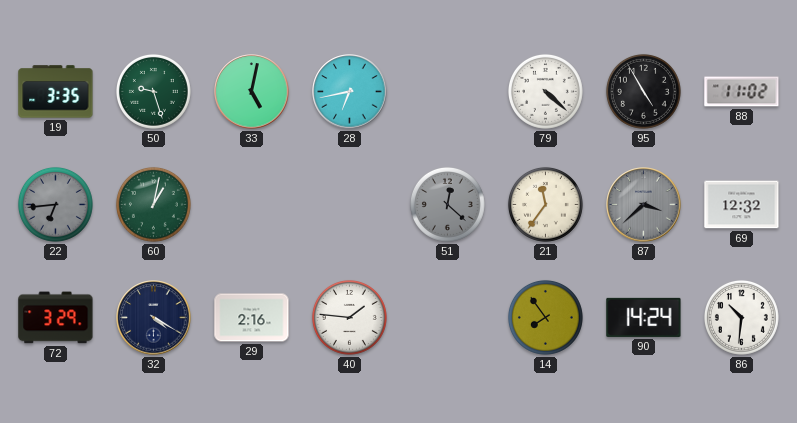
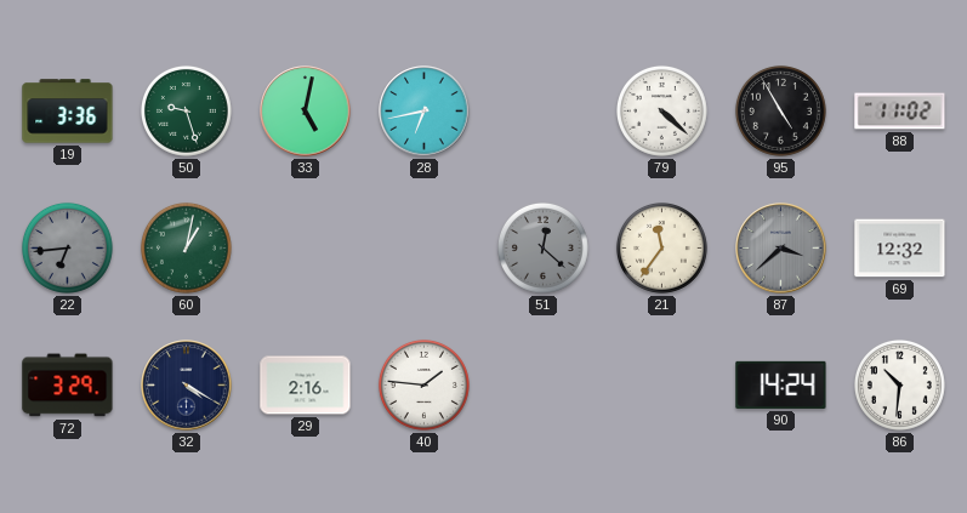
19: 3:35 -> 3:36 (68, 112)
14: 7:54 -> none (545, 317)
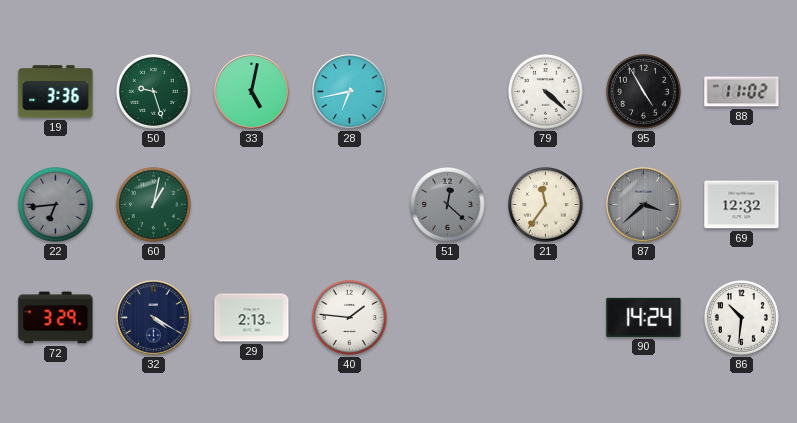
29: 2:16 -> 2:13 (252, 318)
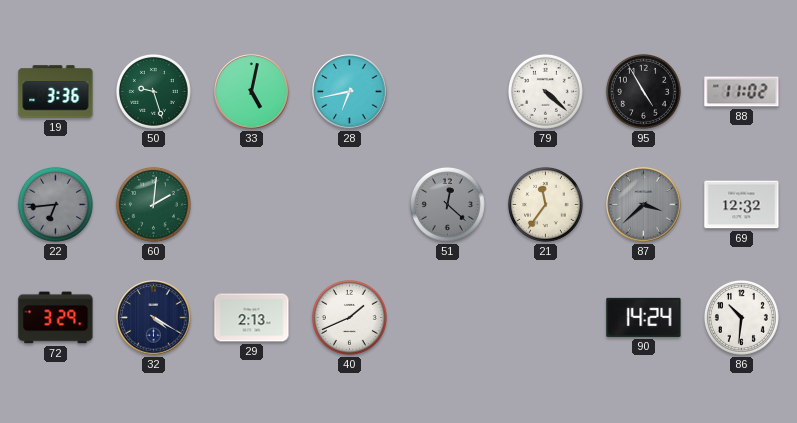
60: 1:02 -> 2:01 (153, 204)
40: 1:46 -> 1:41 (349, 317)
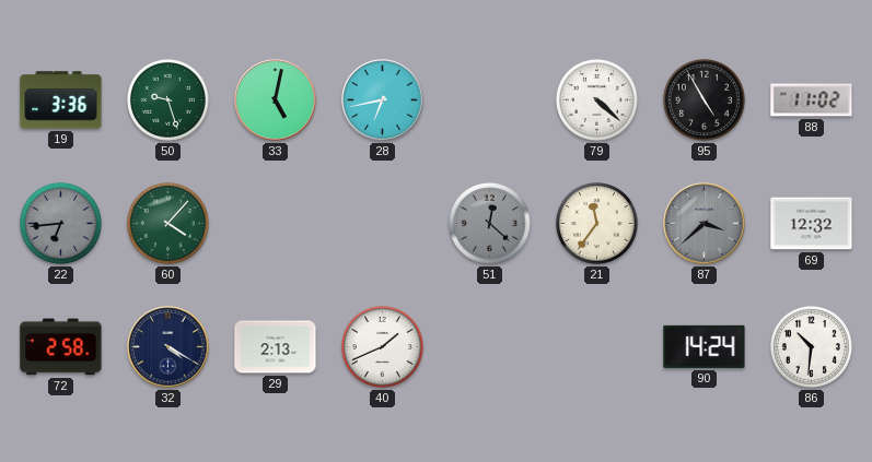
60: 2:01 -> 4:07 (167, 223)
72: 3:29 -> 2:58 (61, 347)
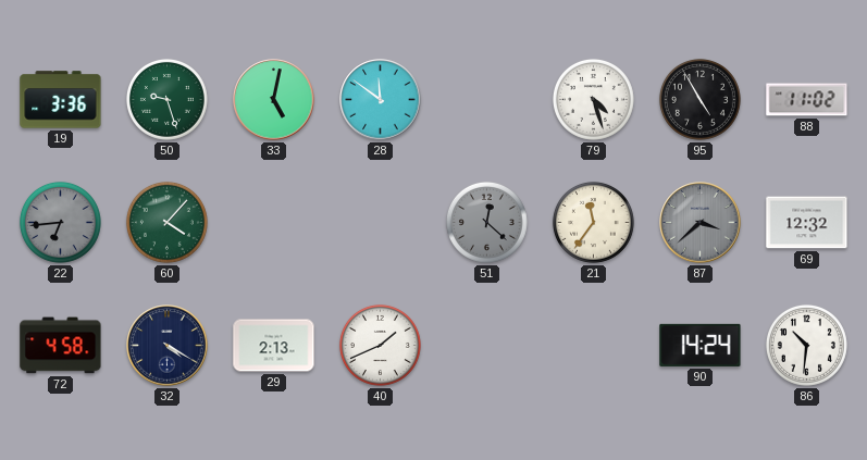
28: 6:43 -> 11:51 (381, 100)
79: 4:22 -> 4:27 (593, 99)
72: 2:58 -> 4:58 (61, 346)
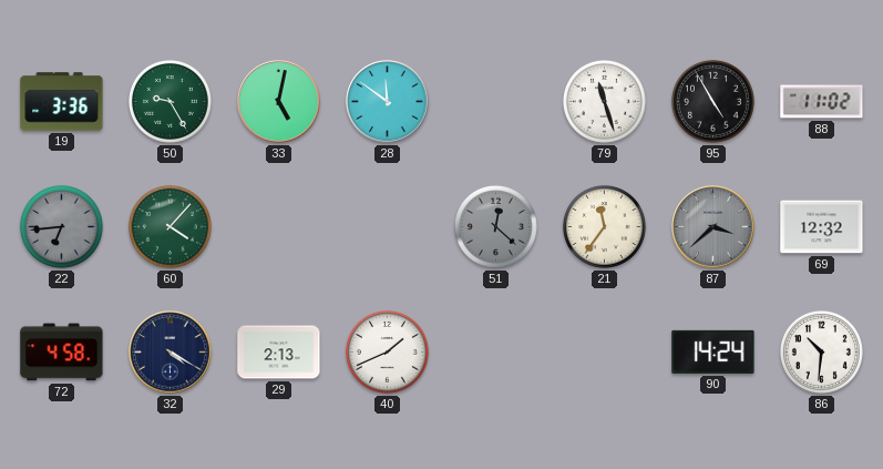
50: 9:27 -> 9:25 (170, 101)
79: 4:27 -> 11:27 (604, 101)
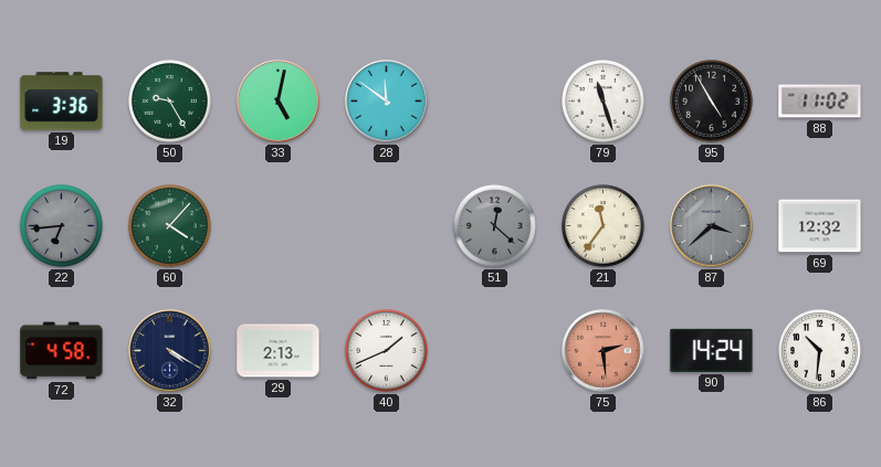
75: none -> 2:29 (604, 351)
